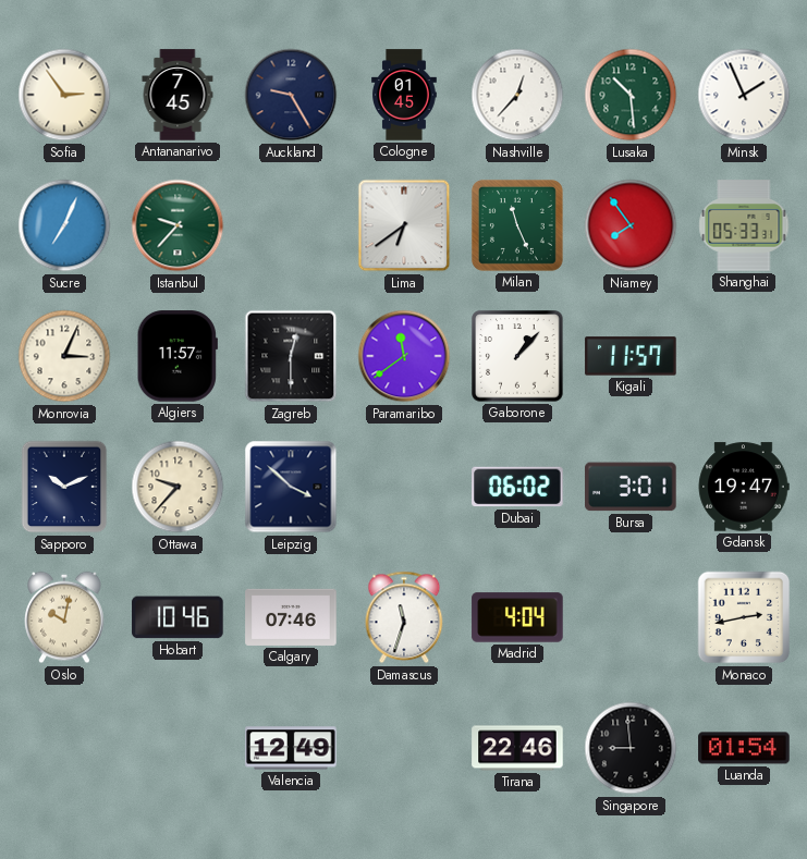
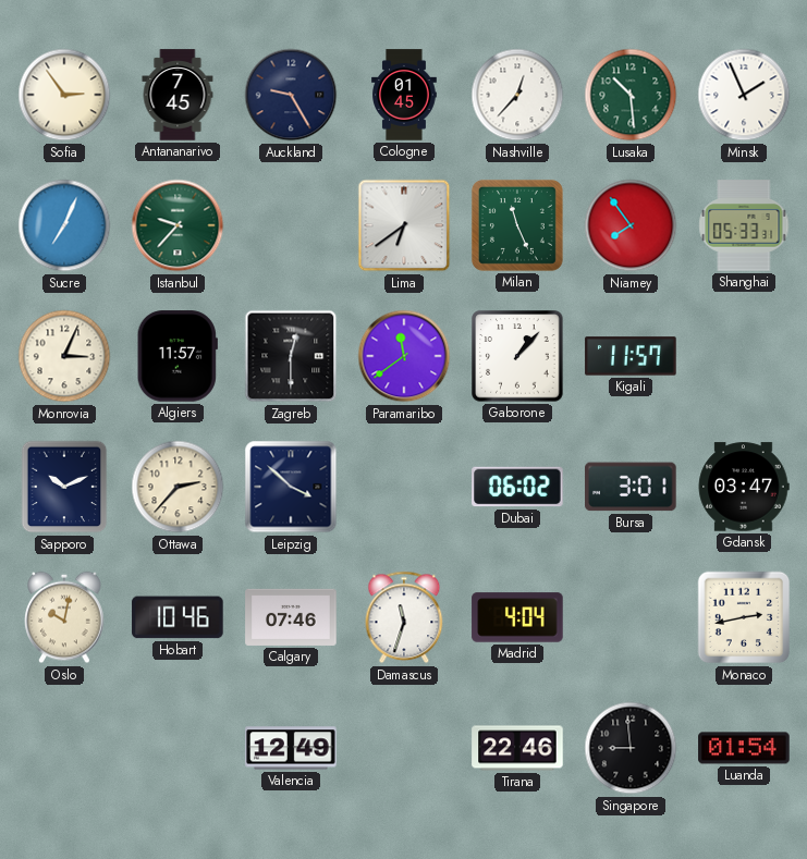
Ottawa: 9:37 -> 2:37 (178, 487)
Gdansk: 19:47 -> 03:47 (744, 487)
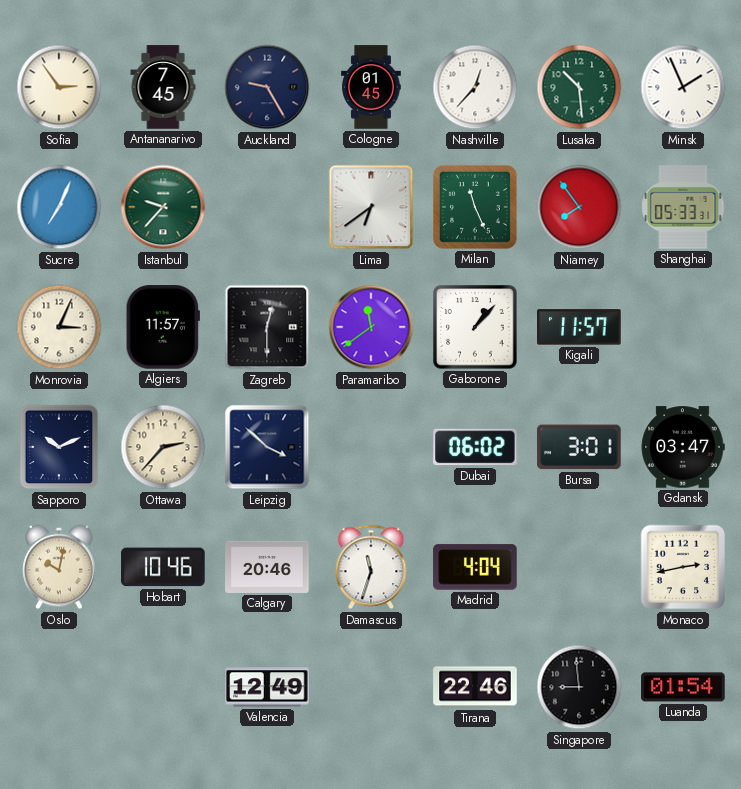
Calgary: 07:46 -> 20:46 (267, 567)
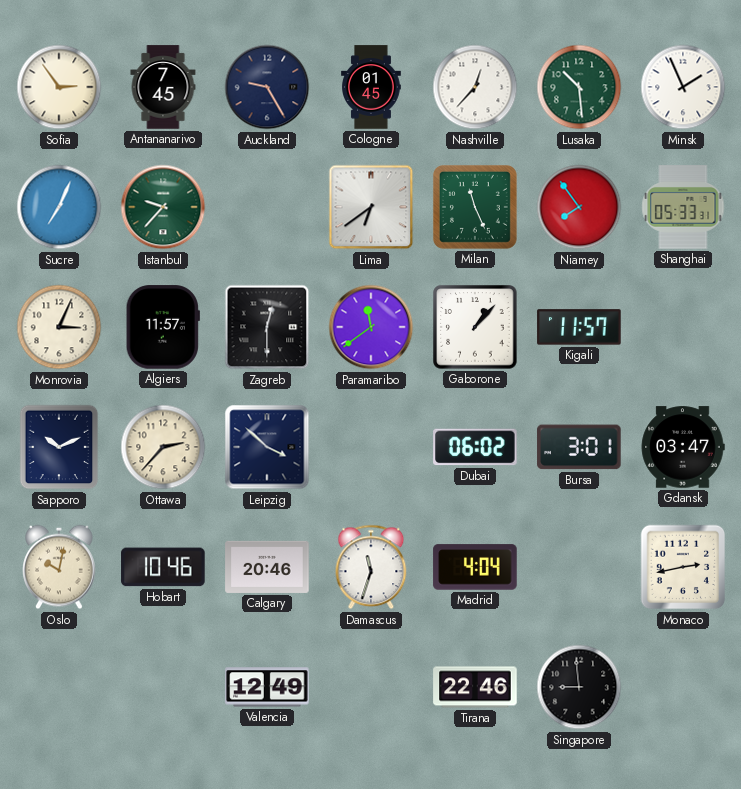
Luanda: 01:54 -> none (683, 687)
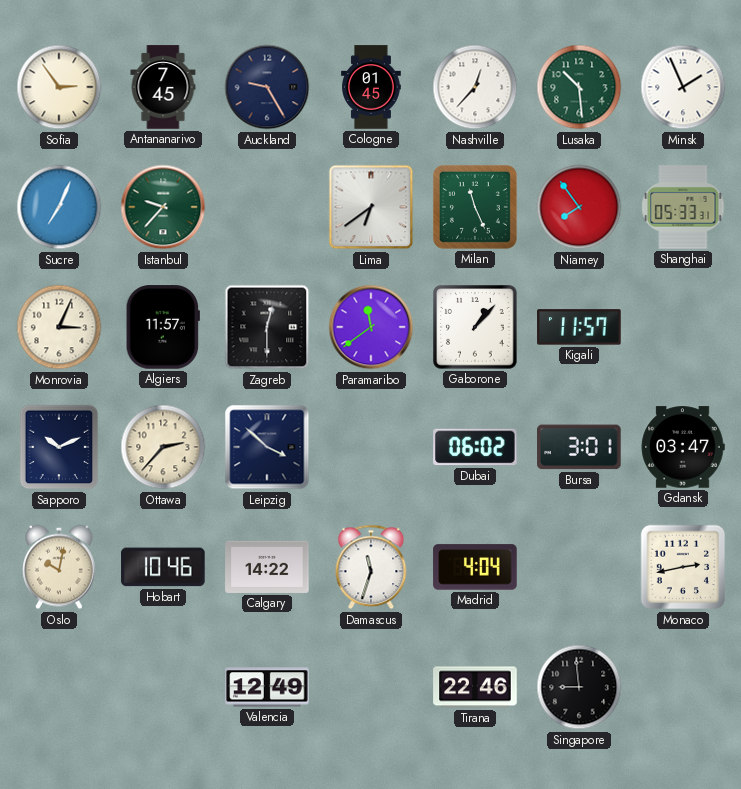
Calgary: 20:46 -> 14:22 (267, 567)
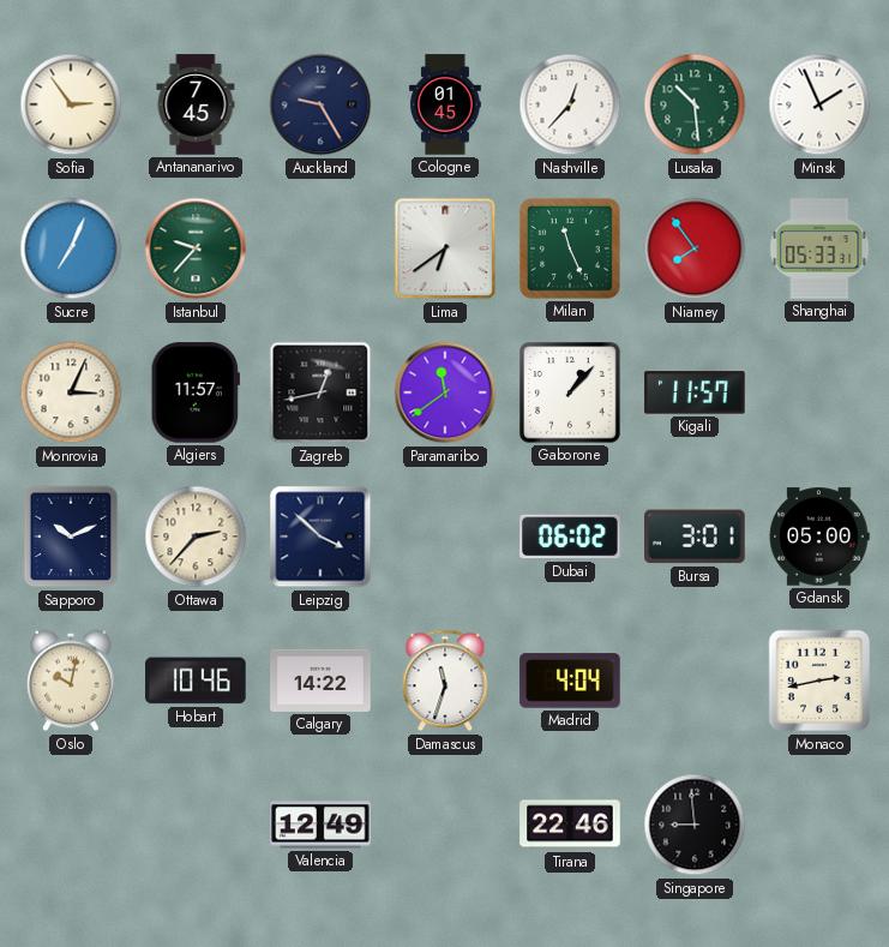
Zagreb: 12:30 -> 12:43 (320, 392)
Gdansk: 03:47 -> 05:00 (819, 537)
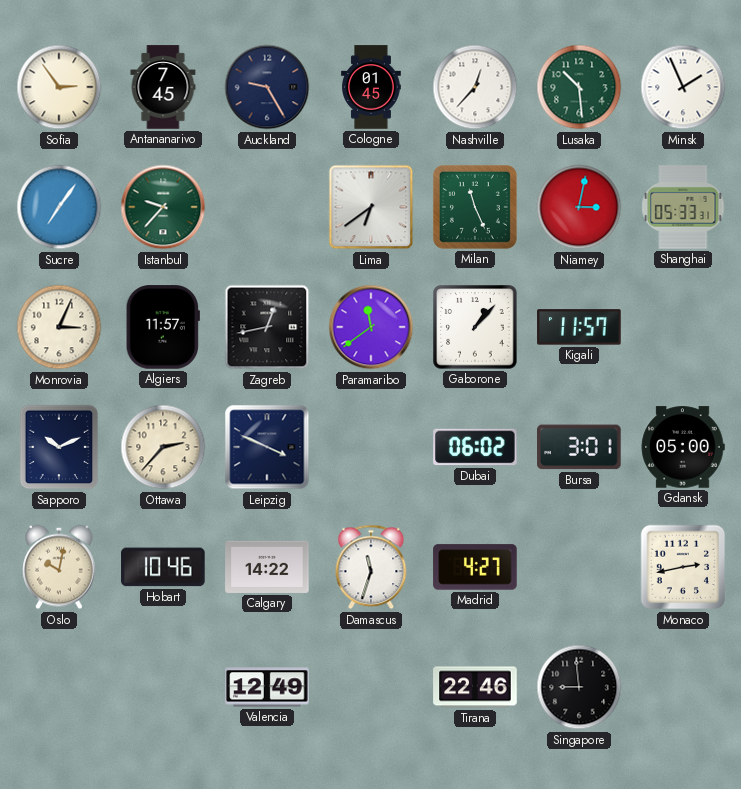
Sucre: 7:04 -> 7:06 (59, 207)
Niamey: 7:54 -> 3:02 (579, 207)
Leipzig: 3:52 -> 3:49 (267, 447)
Madrid: 4:04 -> 4:27 (475, 567)
